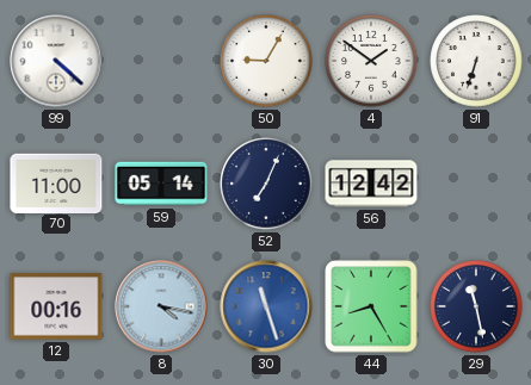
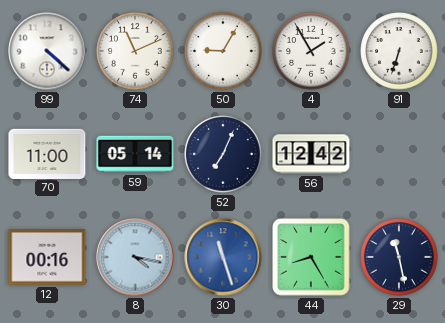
74: none -> 11:11 (135, 51)
4: 1:51 -> 1:55 (311, 51)
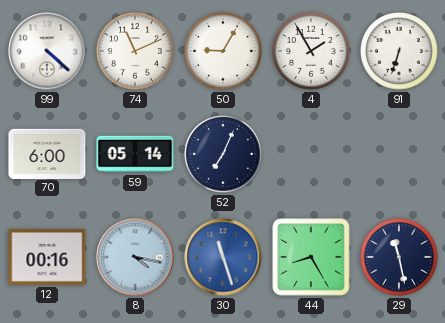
70: 11:00 -> 6:00 (47, 153)
56: 12:42 -> none (311, 154)
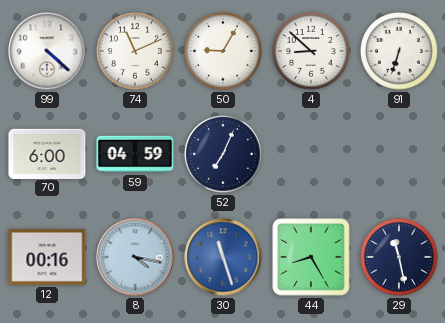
4: 1:55 -> 8:52 (311, 51)
59: 05:14 -> 04:59 (135, 154)
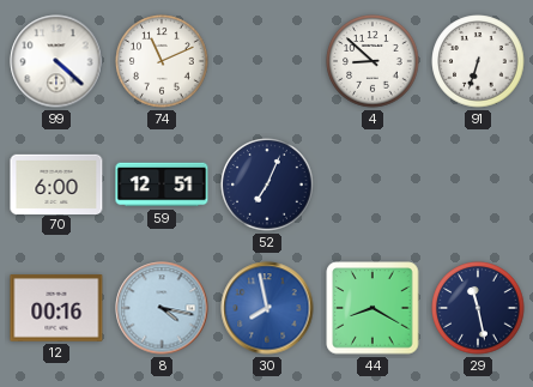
50: 9:05 -> none (223, 51)
59: 04:59 -> 12:51 (162, 185)
30: 11:27 -> 7:58 (267, 308)
44: 8:25 -> 8:20 (373, 308)
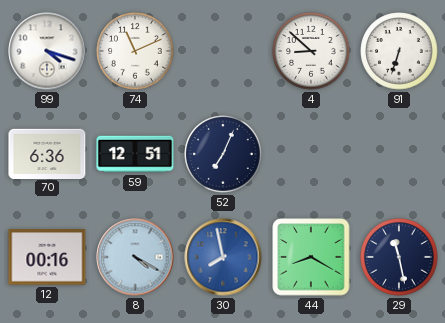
99: 4:22 -> 4:18 (47, 51)
70: 6:00 -> 6:36 (47, 153)
8: 4:17 -> 4:20 (135, 257)
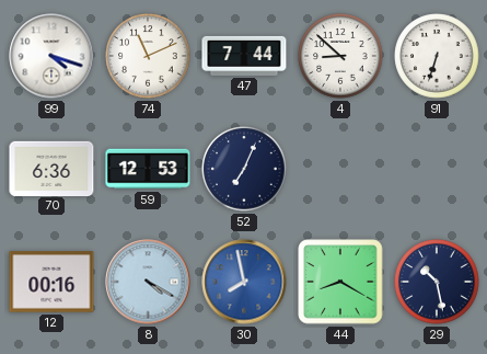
47: none -> 7:44 (244, 56)
59: 12:51 -> 12:53 (148, 169)
29: 11:28 -> 10:28 (437, 282)
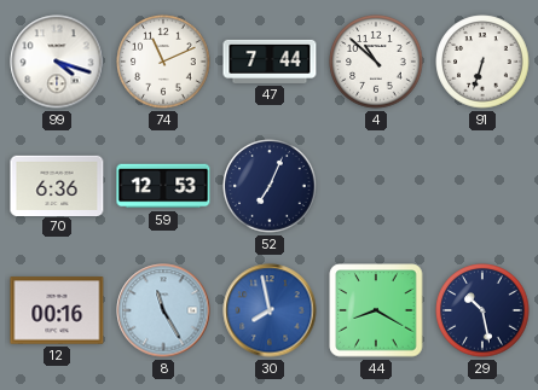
4: 8:52 -> 10:52 (376, 62)
8: 4:20 -> 11:25 (163, 310)
